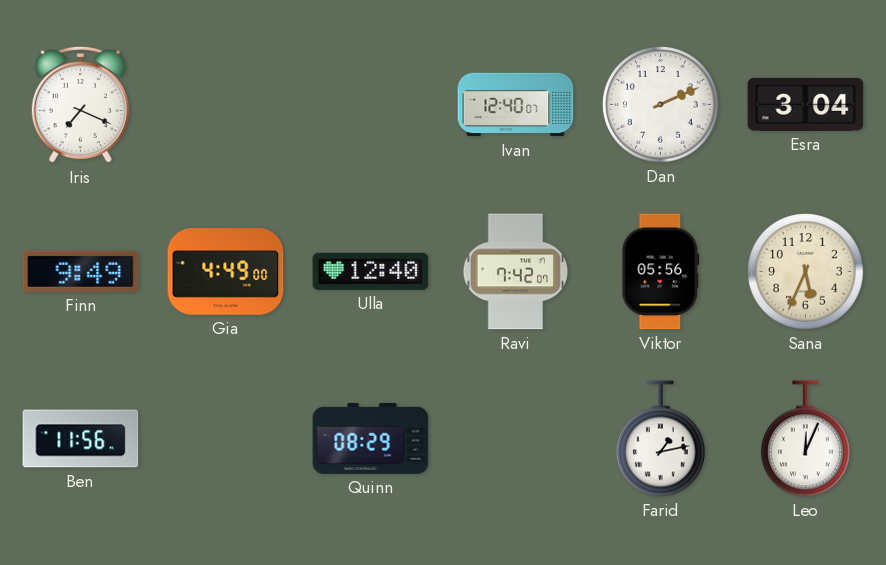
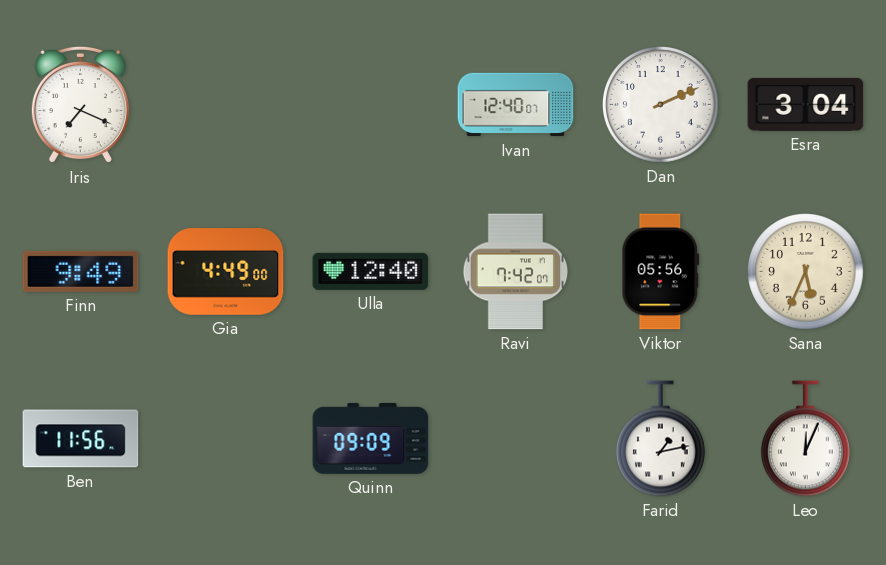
Quinn: 08:29 -> 09:09 (371, 438)
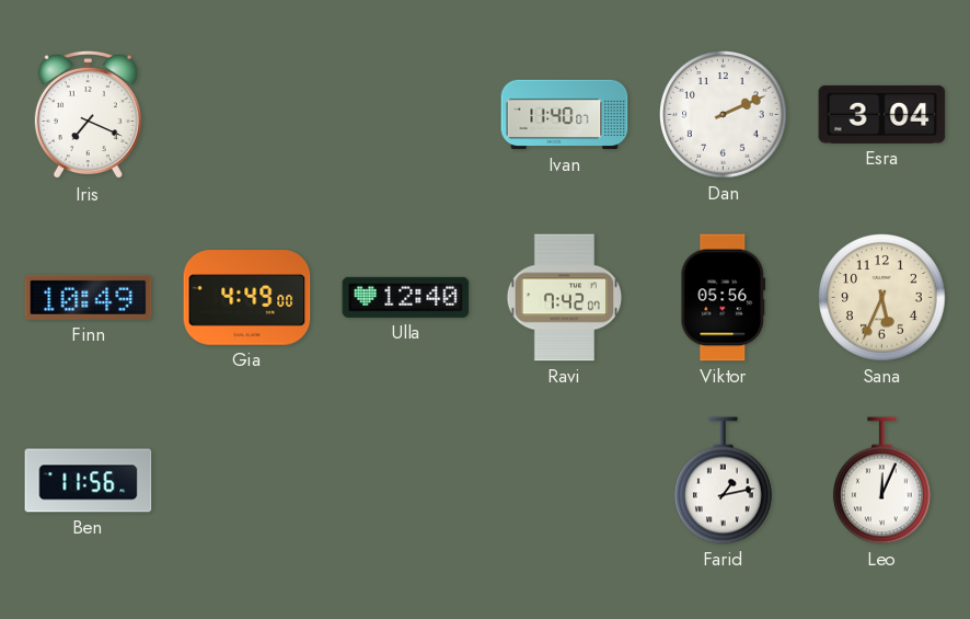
Ivan: 12:40 -> 11:40 (565, 115)
Finn: 9:49 -> 10:49 (89, 297)
Quinn: 09:09 -> none (371, 438)
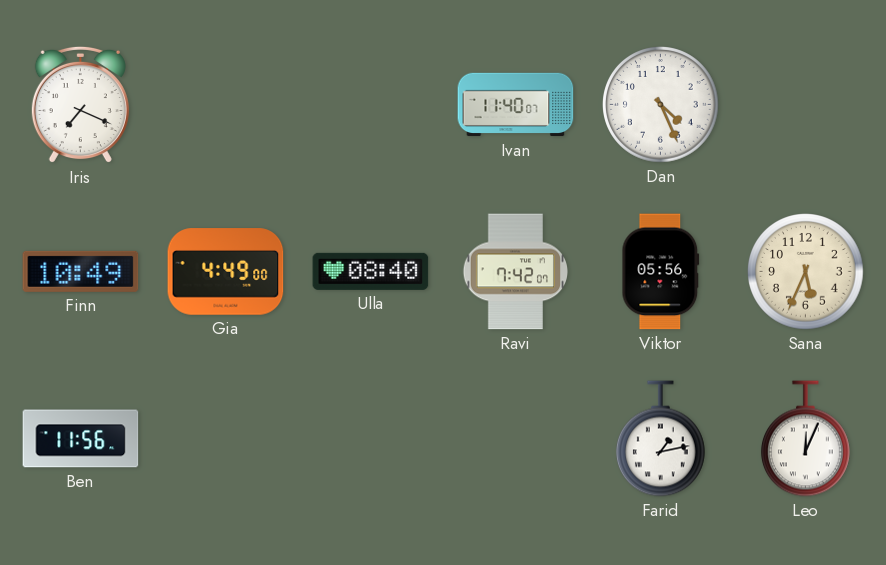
Dan: 2:11 -> 4:26 (661, 105)
Esra: 3:04 -> none (882, 114)
Ulla: 12:40 -> 08:40 (371, 271)
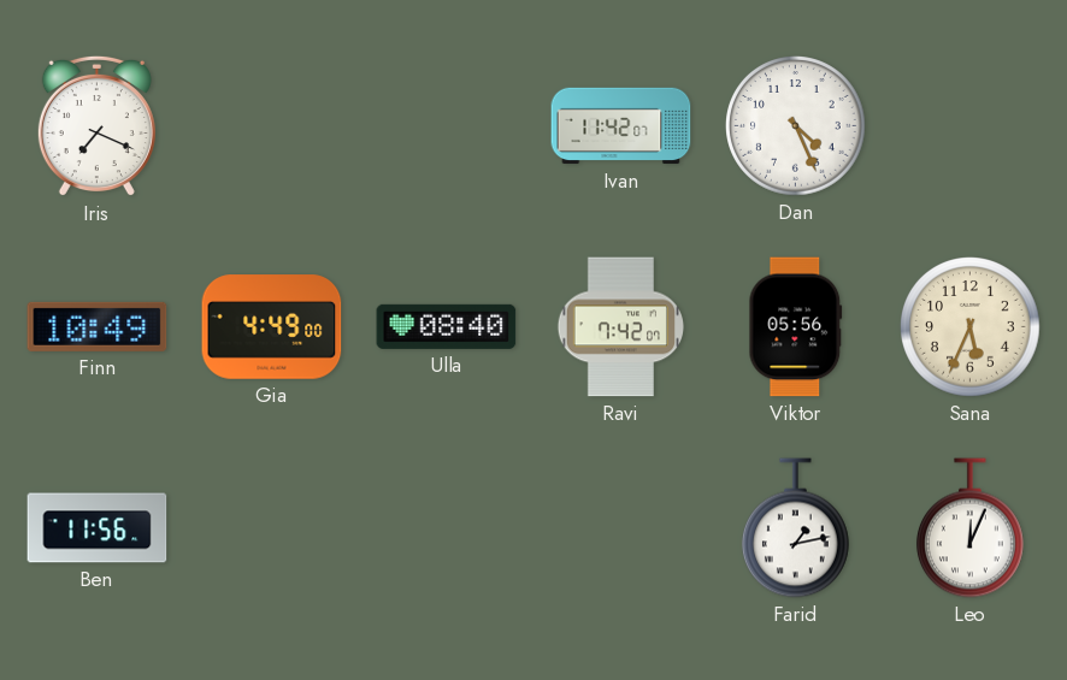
Ivan: 11:40 -> 11:42 (621, 126)
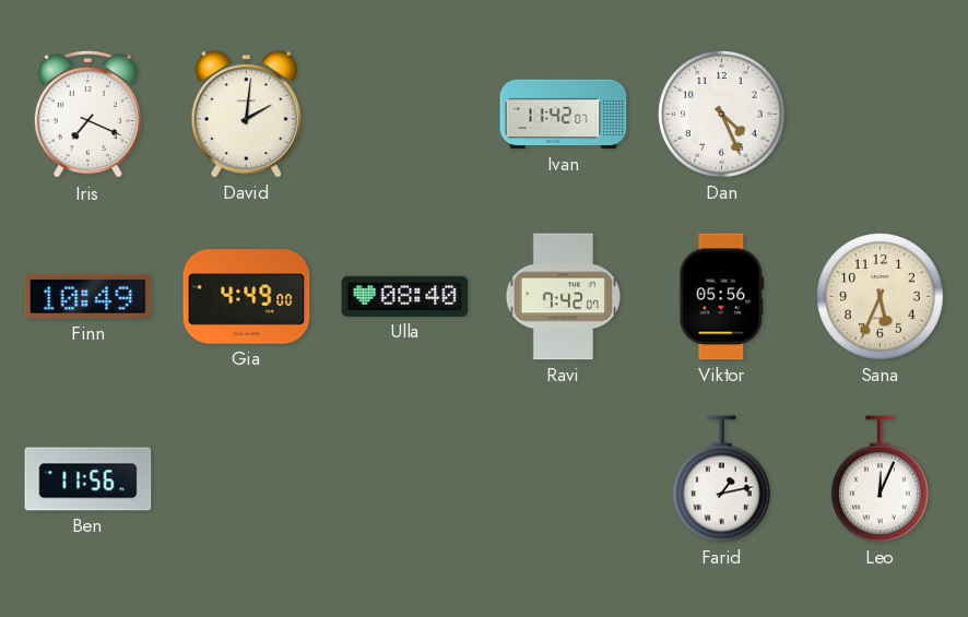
David: none -> 2:01 (246, 115)
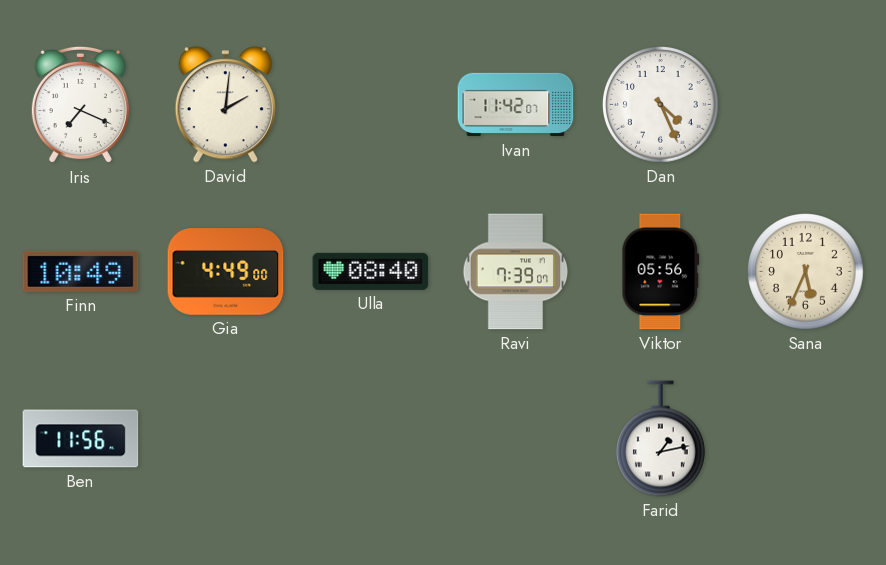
Ravi: 7:42 -> 7:39 (516, 272)
Leo: 12:04 -> none (881, 479)
